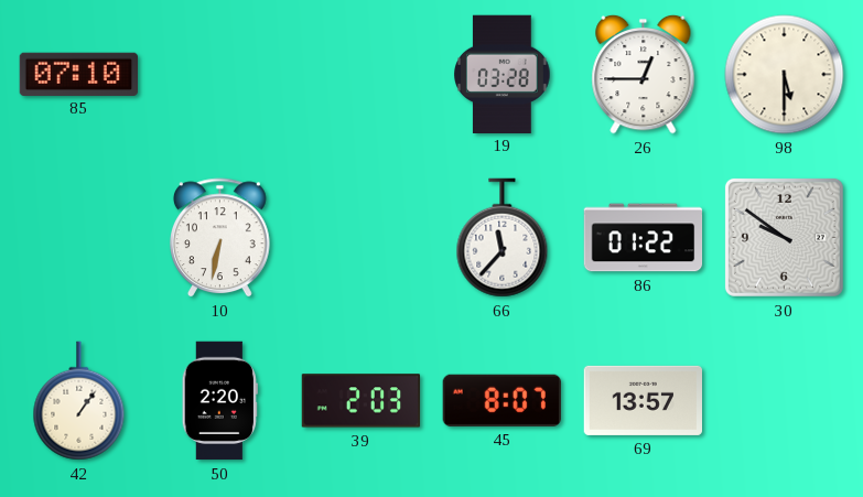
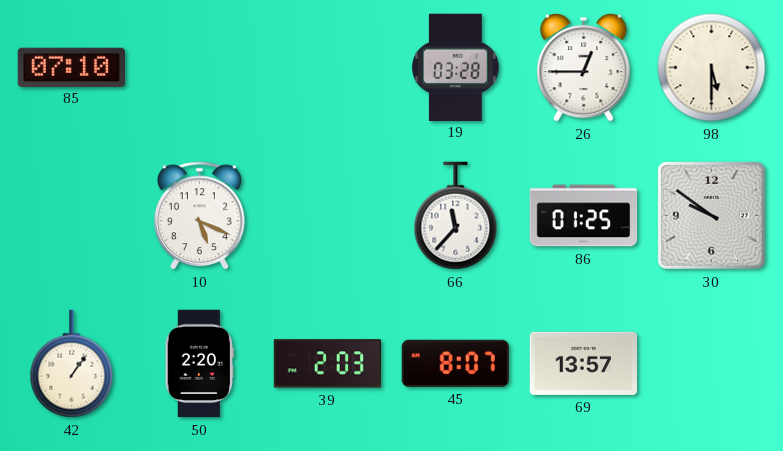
10: 6:32 -> 5:19 (200, 216)
86: 01:22 -> 01:25 (584, 216)
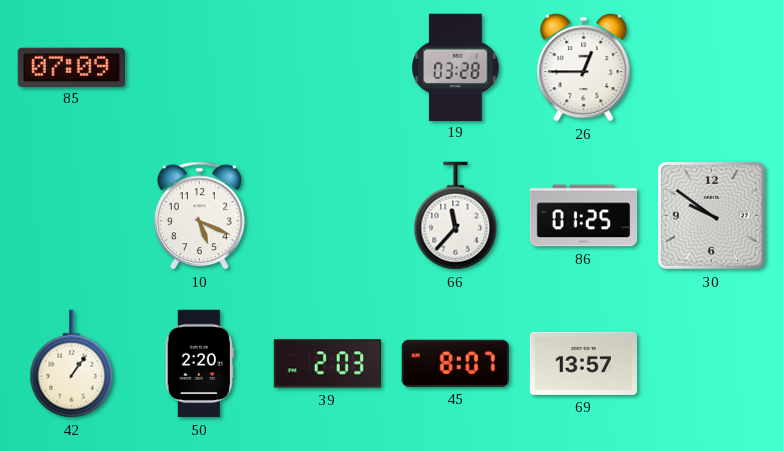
85: 07:10 -> 07:09 (71, 67)
98: 5:30 -> none (712, 68)
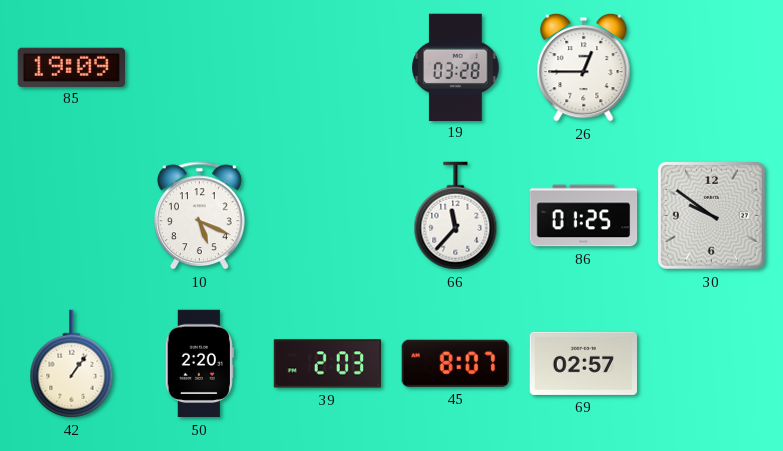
85: 07:09 -> 19:09 (71, 67)
69: 13:57 -> 02:57 (583, 363)
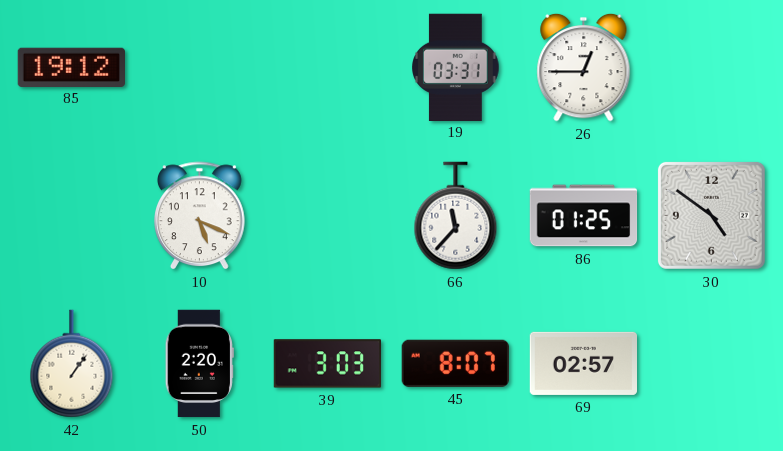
85: 19:09 -> 19:12 (71, 67)
19: 03:28 -> 03:31 (456, 67)
30: 9:51 -> 4:51 (711, 215)
39: 2:03 -> 3:03 (328, 364)
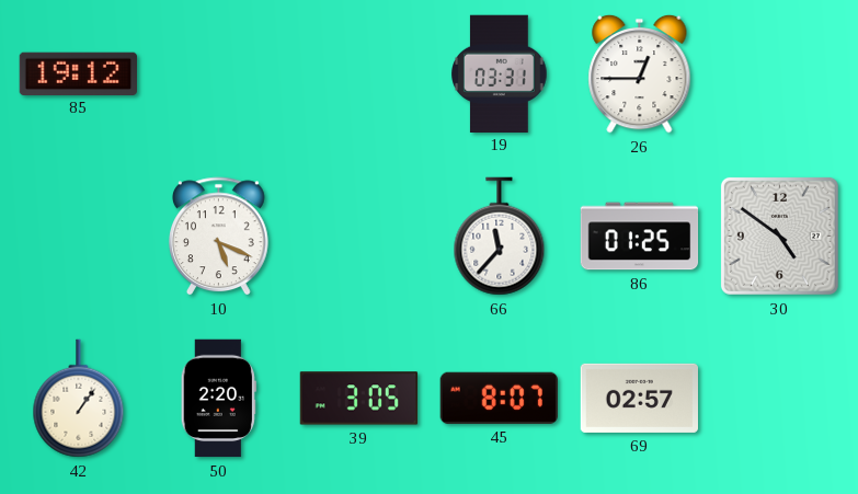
39: 3:03 -> 3:05 (359, 399)
